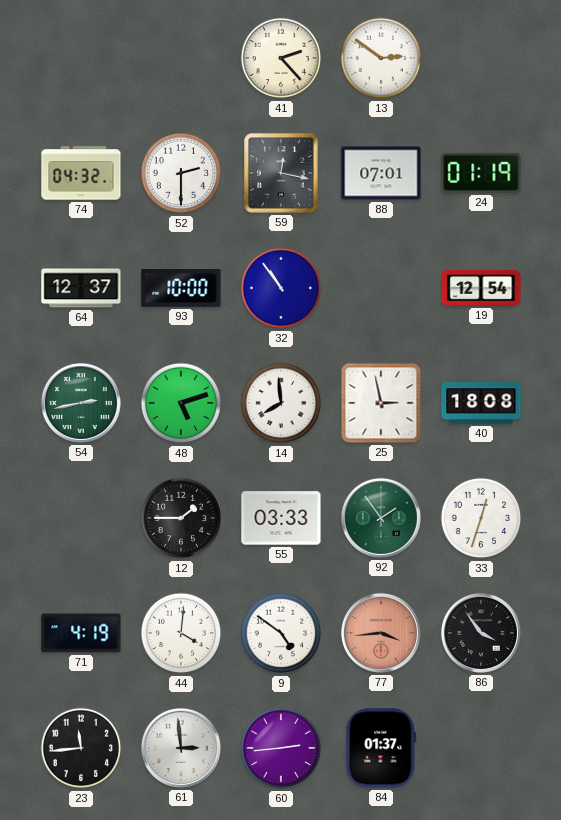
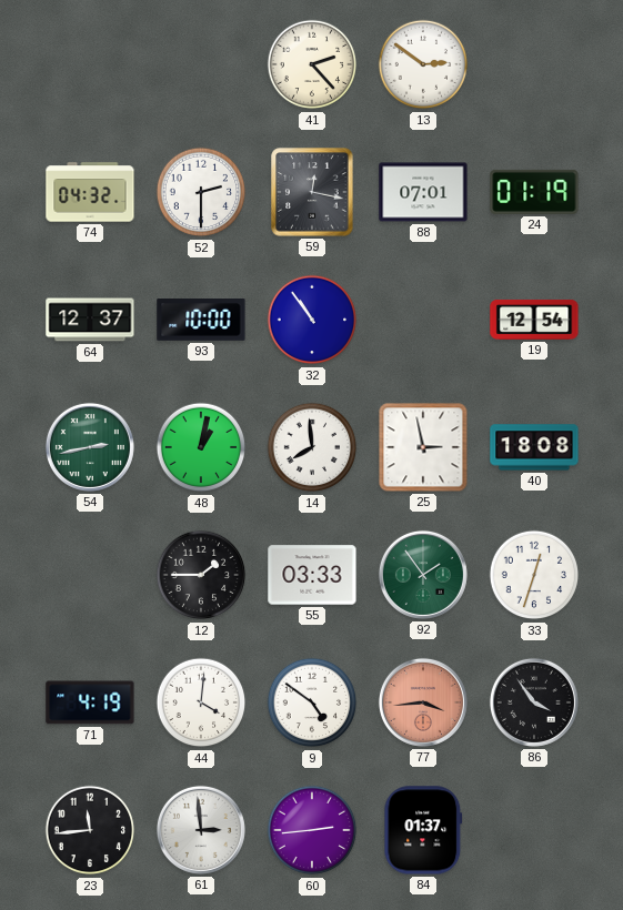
48: 5:12 -> 1:02 (201, 447)
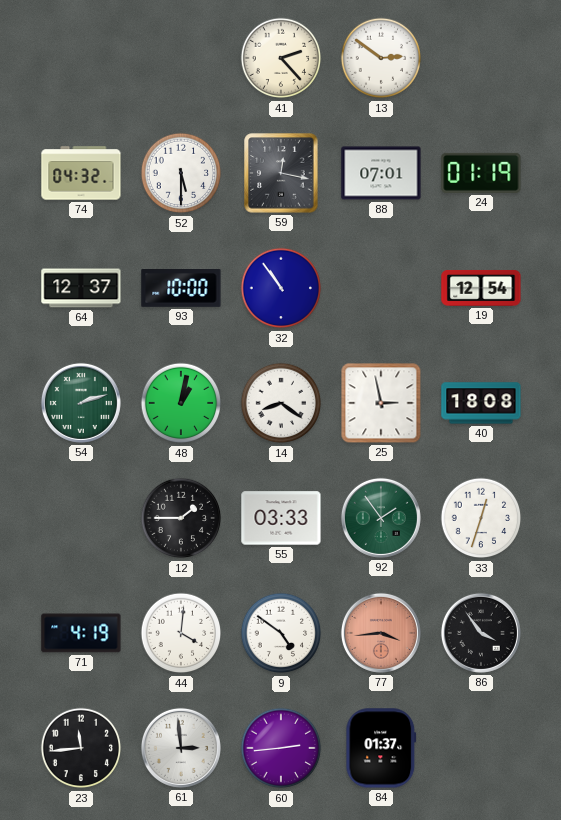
52: 2:30 -> 5:30 (181, 173)
54: 2:43 -> 2:12 (81, 403)
14: 7:59 -> 8:21 (281, 403)
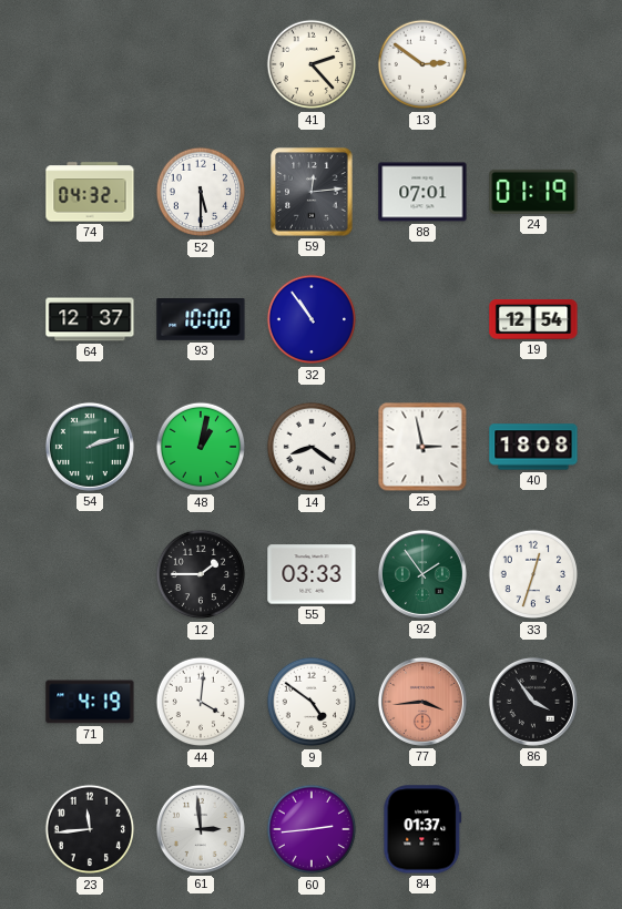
59: 12:17 -> 12:14 (312, 192)
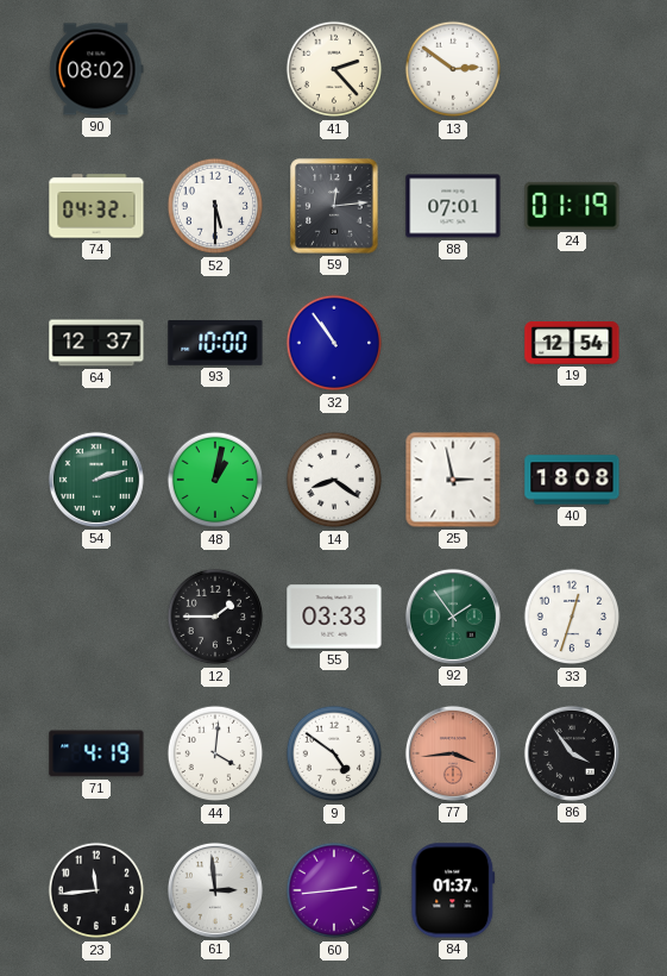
90: none -> 08:02 (96, 69)
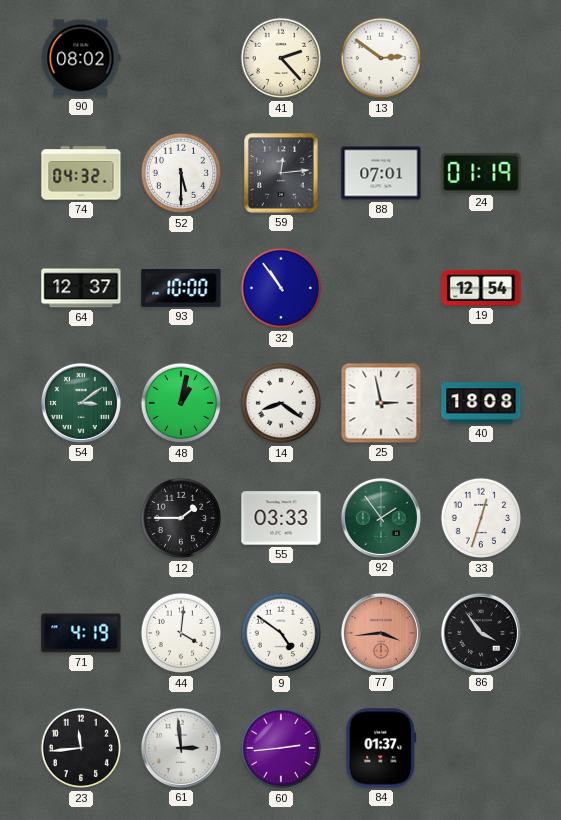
54: 2:12 -> 3:09 (81, 403)
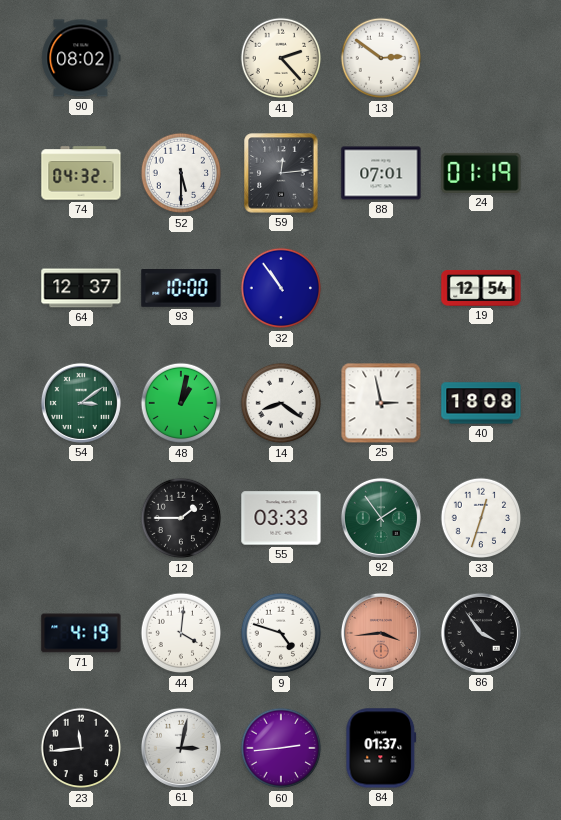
9: 4:51 -> 4:48 (281, 633)
61: 2:59 -> 3:02 (181, 748)
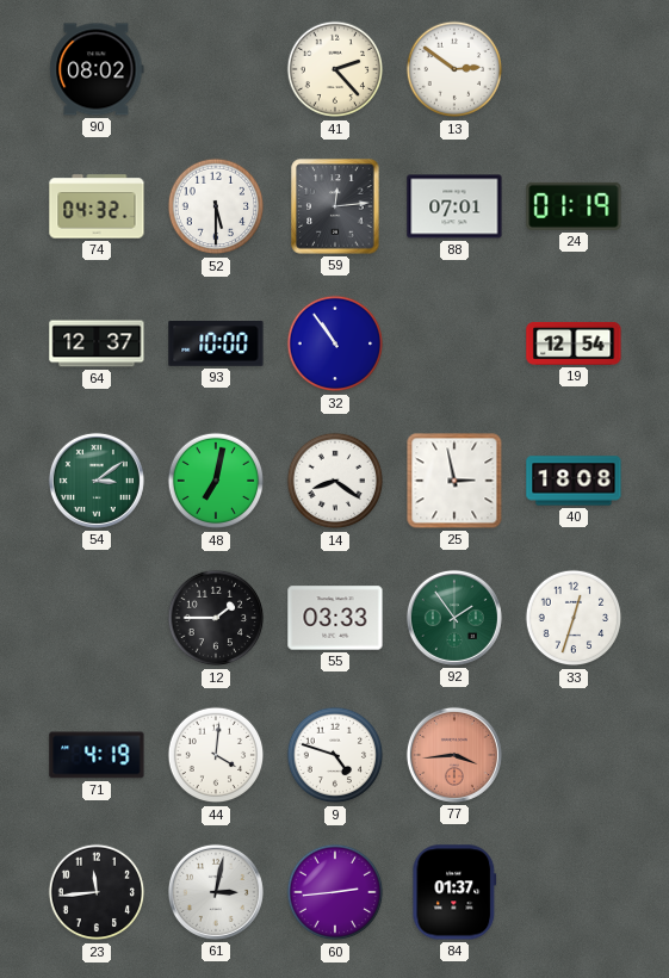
48: 1:02 -> 7:02 (216, 481)
86: 3:54 -> none (481, 633)
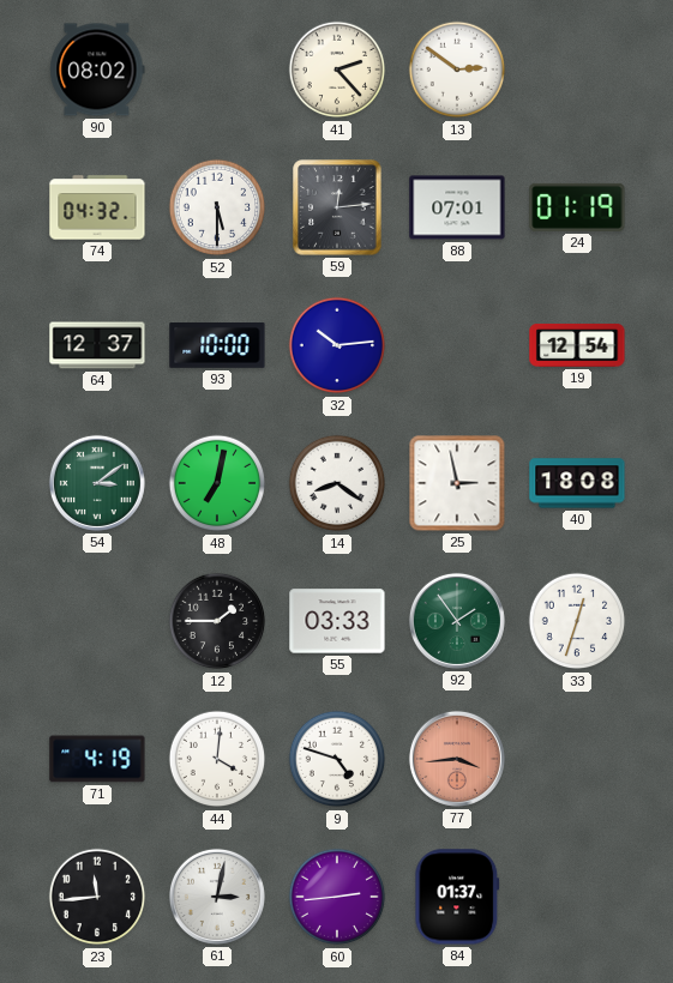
32: 10:54 -> 10:14 (337, 345)
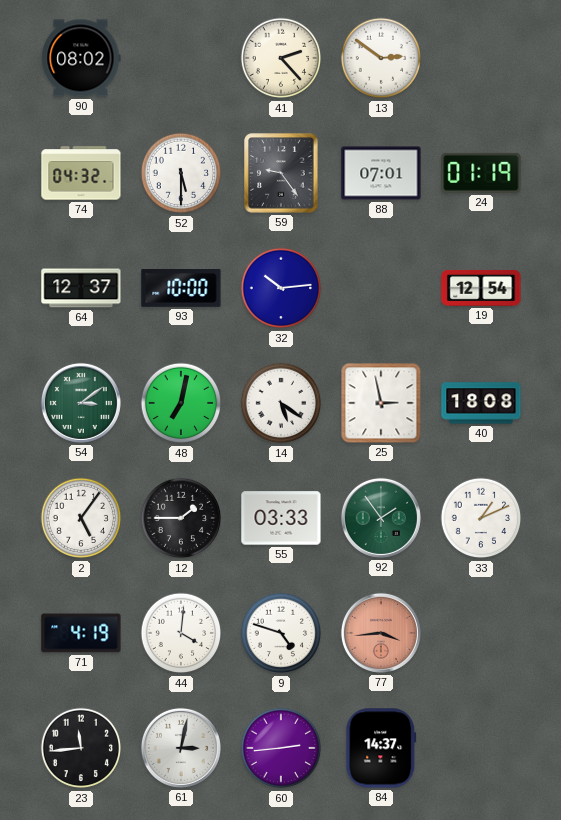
59: 12:14 -> 9:24 (281, 173)
14: 8:21 -> 5:21 (281, 403)
2: none -> 5:06 (81, 518)
33: 12:33 -> 1:11 (481, 518)
84: 01:37 -> 14:37 (381, 748)
